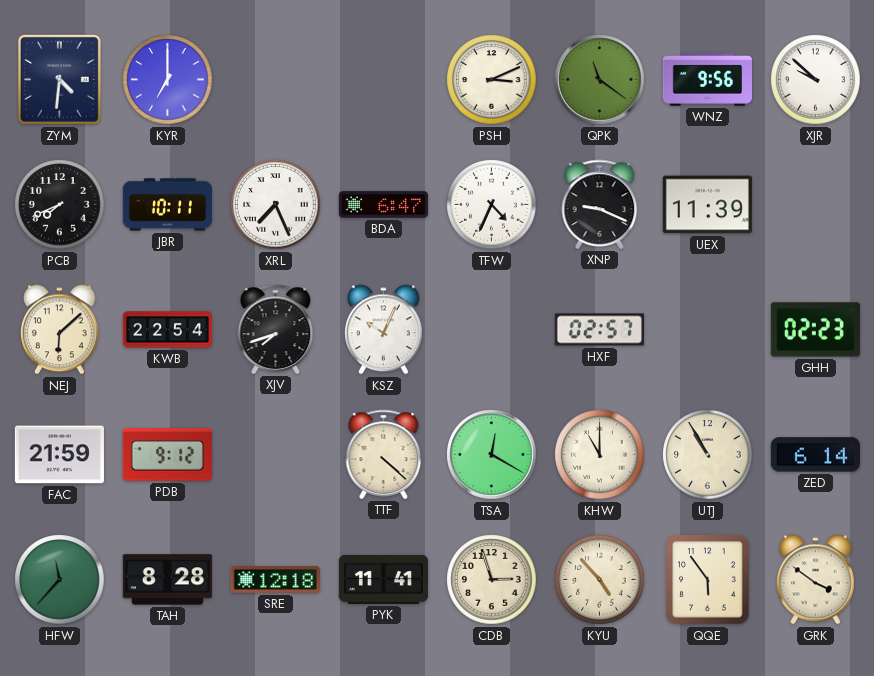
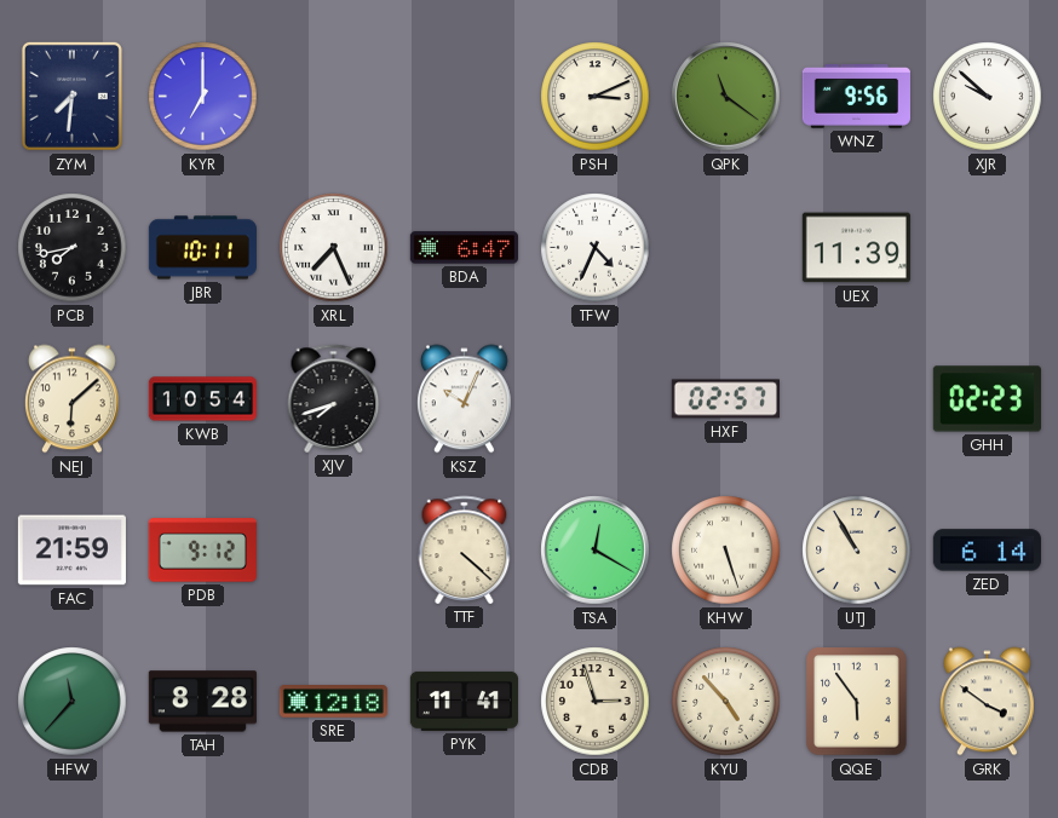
ZYM: 4:31 -> 7:31 (71, 96)
PCB: 7:41 -> 7:43 (73, 248)
XNP: 9:19 -> none (600, 204)
KWB: 22:54 -> 10:54 (202, 399)
KHW: 11:00 -> 5:27 (726, 551)
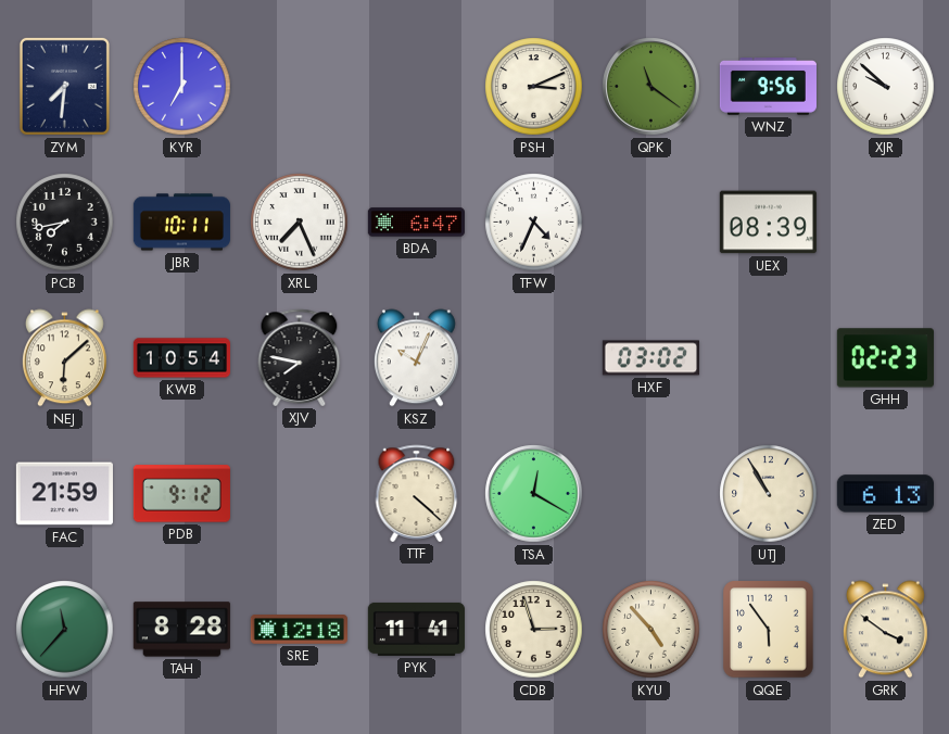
UEX: 11:39 -> 08:39 (768, 223)
XJV: 7:42 -> 7:47 (300, 357)
HXF: 02:57 -> 03:02 (650, 358)
KHW: 5:27 -> none (726, 551)
ZED: 6:14 -> 6:13 (885, 494)
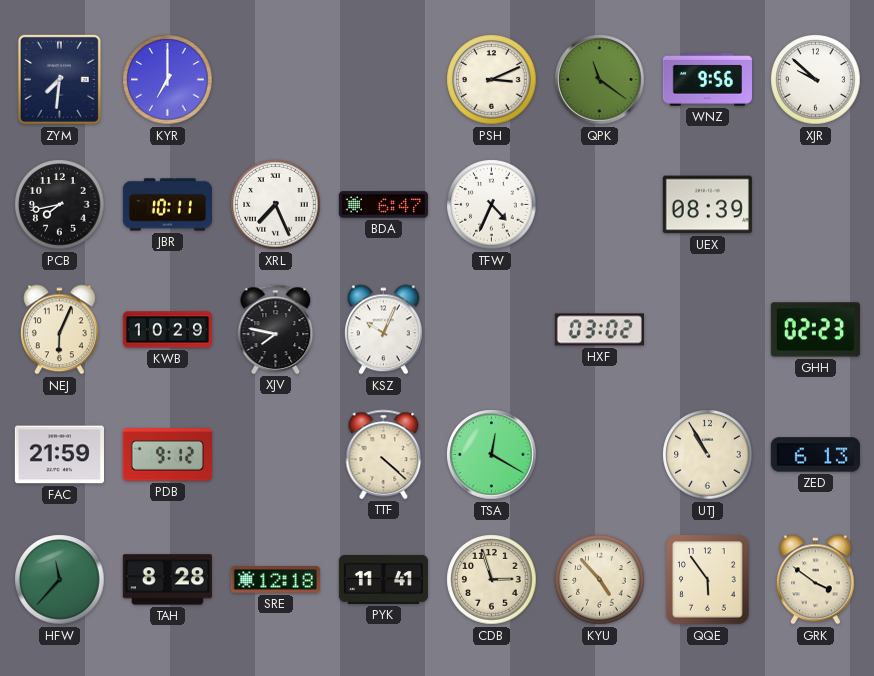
NEJ: 6:08 -> 6:04 (60, 330)
KWB: 10:54 -> 10:29 (167, 330)
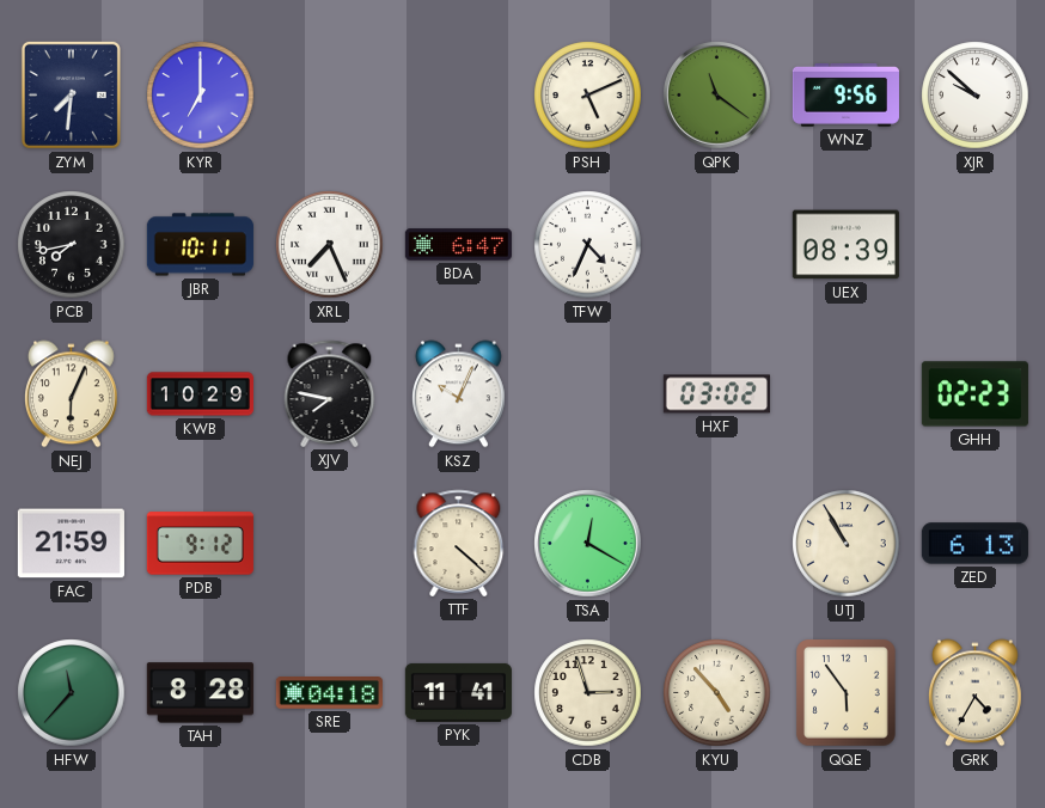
PSH: 3:11 -> 5:11 (588, 96)
SRE: 12:18 -> 04:18 (329, 693)
GRK: 3:51 -> 4:35 (976, 693)
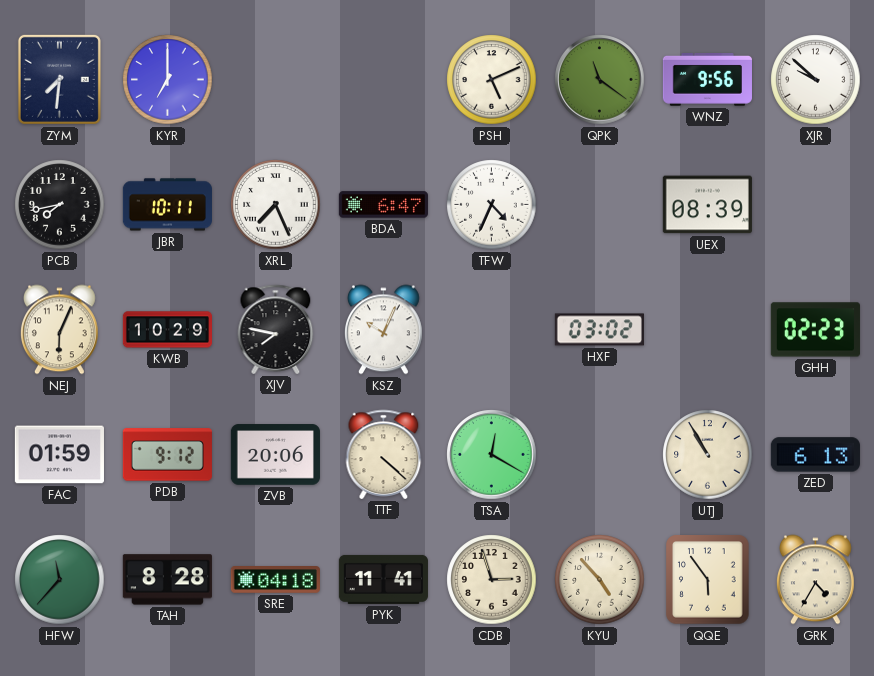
FAC: 21:59 -> 01:59 (59, 455)
ZVB: none -> 20:06 (275, 455)
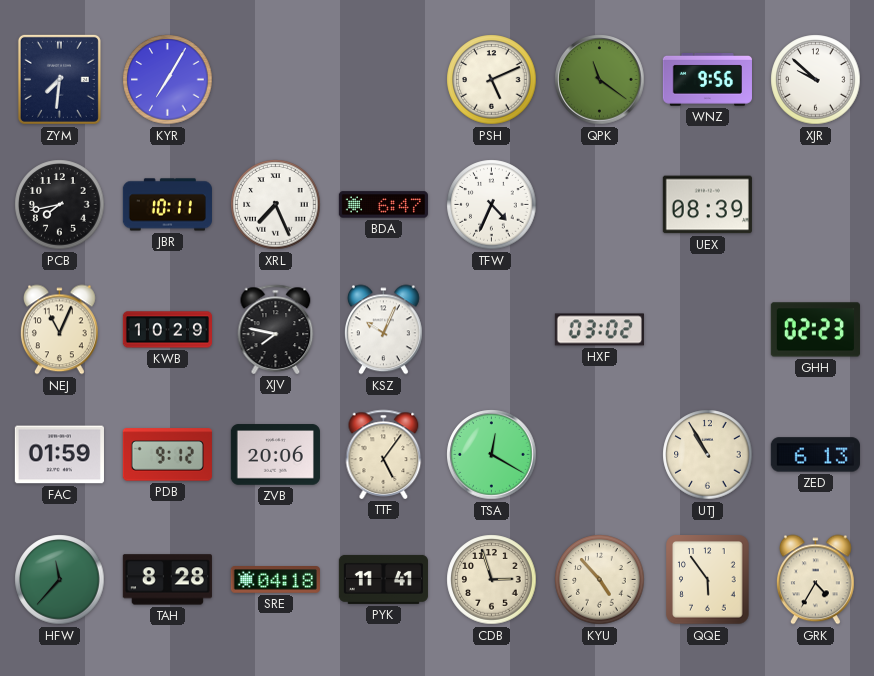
KYR: 7:00 -> 7:05 (168, 80)
NEJ: 6:04 -> 11:04 (60, 330)
TTF: 4:22 -> 5:06 (384, 454)
